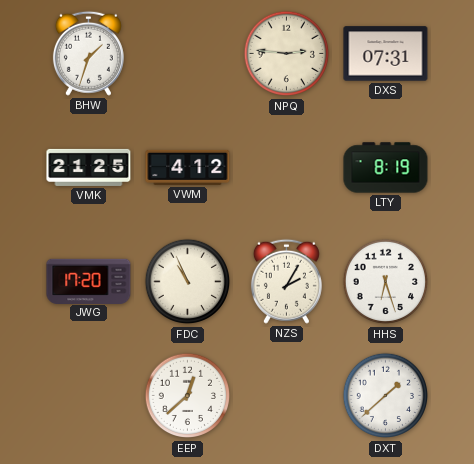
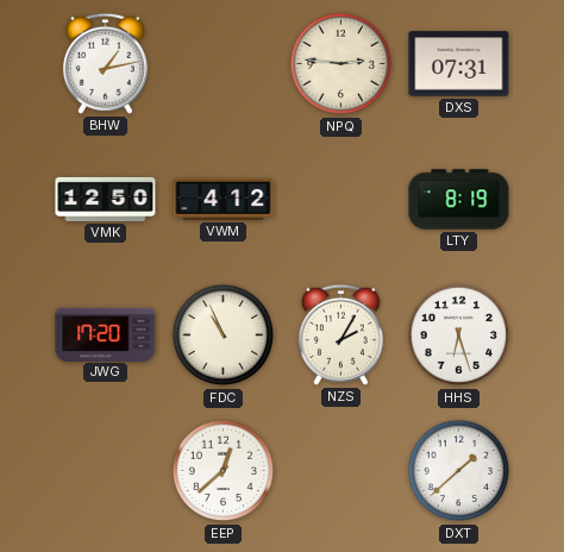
BHW: 1:33 -> 1:13 (105, 63)
VMK: 21:25 -> 12:50 (106, 199)
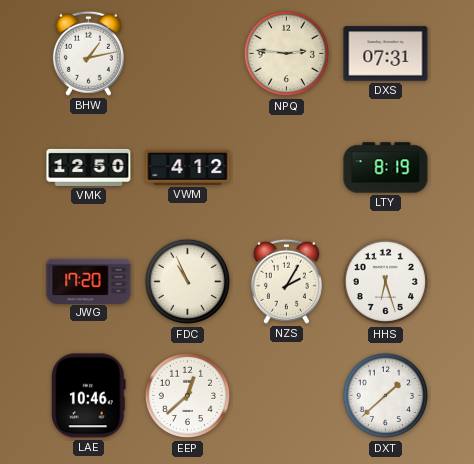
LAE: none -> 10:46 (89, 396)
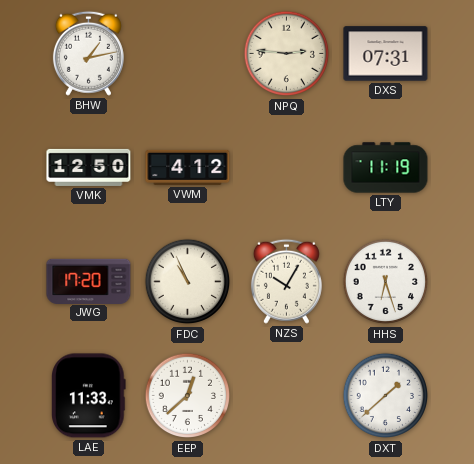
LTY: 8:19 -> 11:19 (386, 168)
NZS: 2:05 -> 10:05 (286, 281)
LAE: 10:46 -> 11:33 (89, 396)
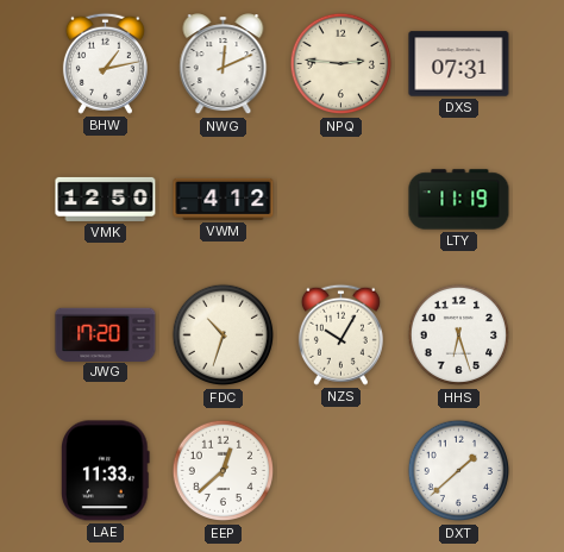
NWG: none -> 12:11 (224, 64)
FDC: 10:56 -> 10:33 (224, 335)
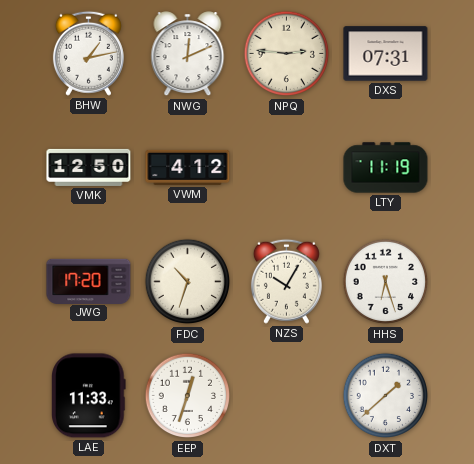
EEP: 12:38 -> 12:33 (188, 396)
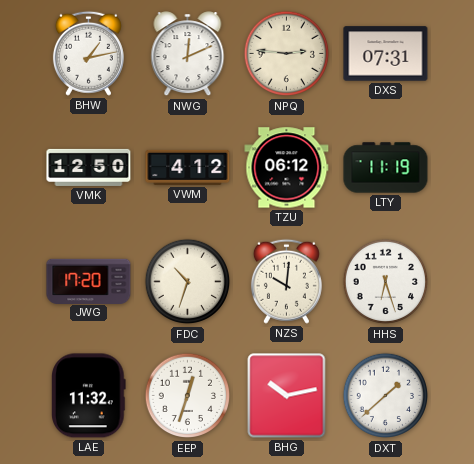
TZU: none -> 06:12 (287, 168)
NZS: 10:05 -> 10:01 (286, 281)
LAE: 11:33 -> 11:32 (89, 396)
BHG: none -> 10:13 (287, 396)
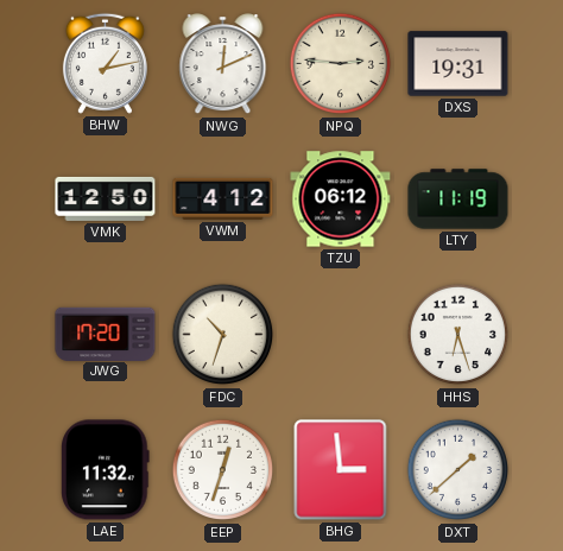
DXS: 07:31 -> 19:31 (458, 64)
NZS: 10:01 -> none (286, 281)
BHG: 10:13 -> 2:59 (341, 470)
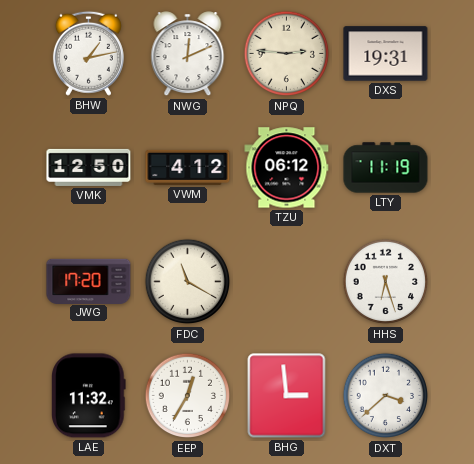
FDC: 10:33 -> 11:20 (188, 282)
EEP: 12:33 -> 12:35 (188, 396)
DXT: 1:38 -> 3:38 (386, 396)
